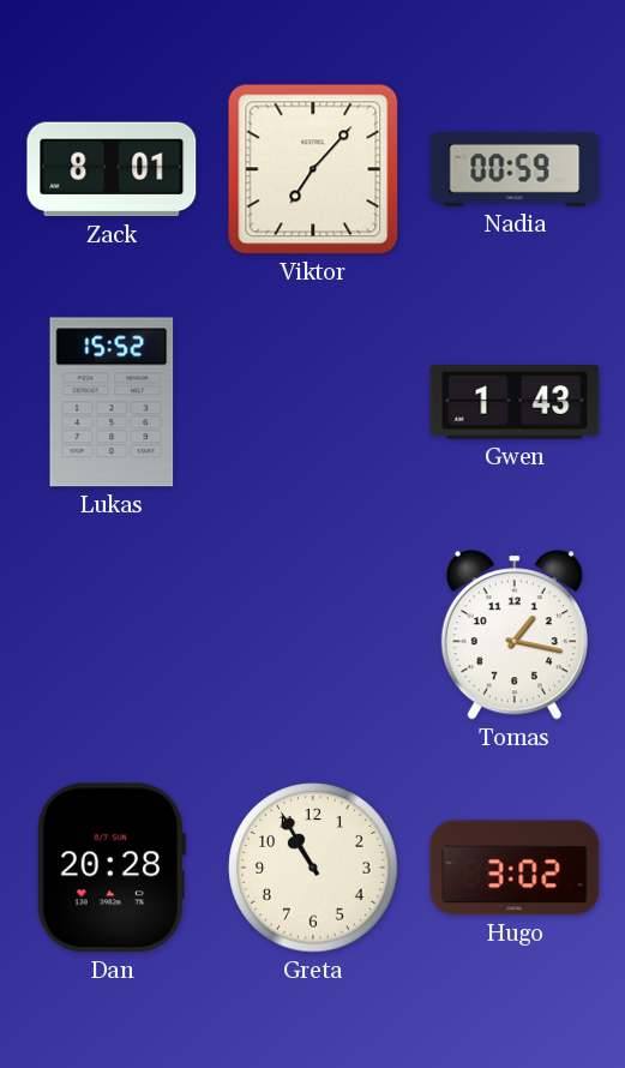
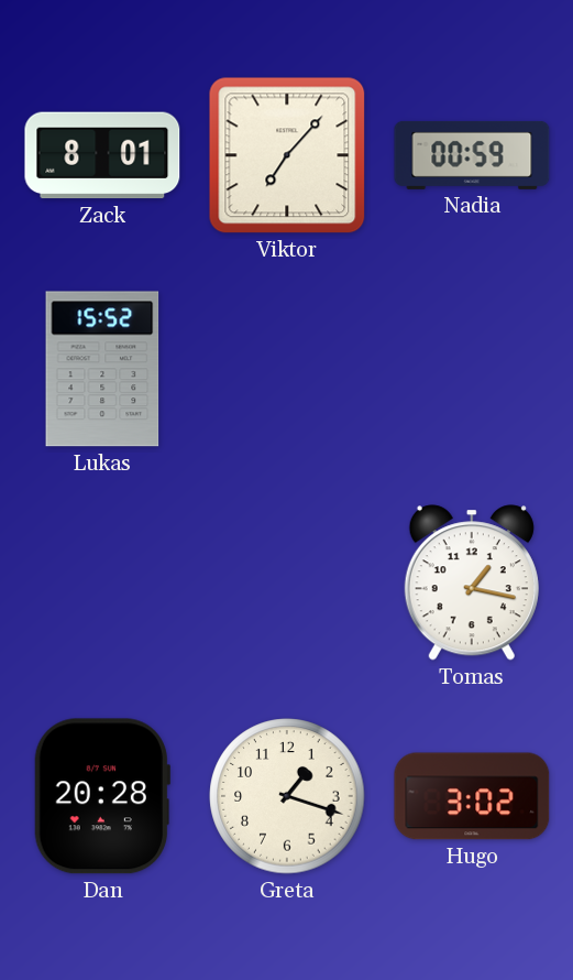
Gwen: 1:43 -> none (515, 402)
Greta: 10:55 -> 1:18 (287, 796)
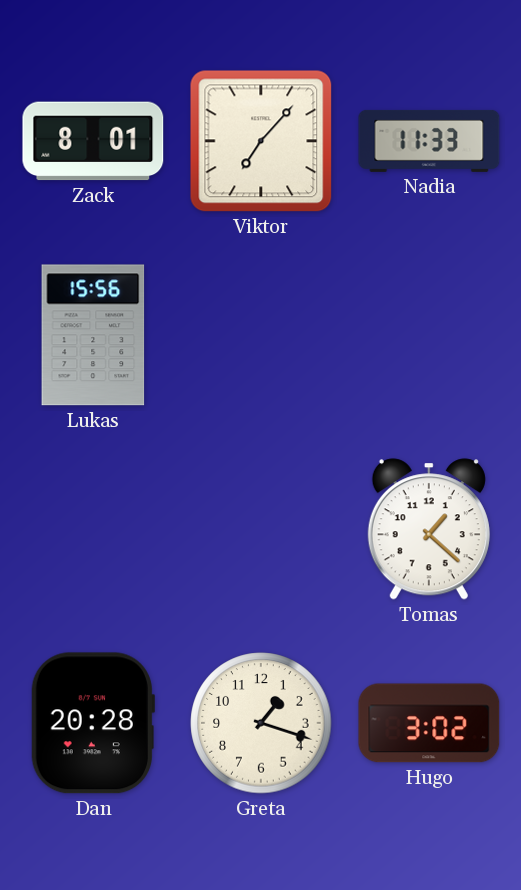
Nadia: 00:59 -> 11:33 (429, 141)
Lukas: 15:52 -> 15:56 (93, 335)
Tomas: 1:17 -> 1:22 (429, 529)
